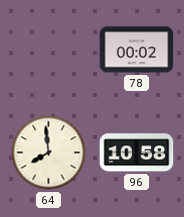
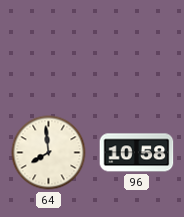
78: 00:02 -> none (137, 50)
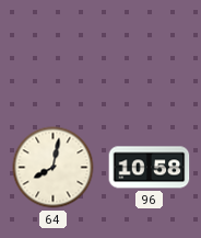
64: 7:59 -> 8:02 (54, 168)
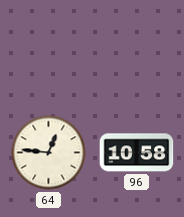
64: 8:02 -> 12:46 (49, 153)
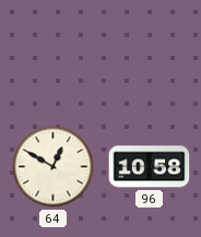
64: 12:46 -> 12:50 (54, 167)
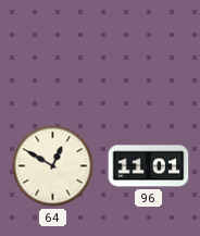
96: 10:58 -> 11:01 (149, 166)
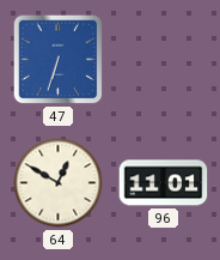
47: none -> 6:33 (59, 60)
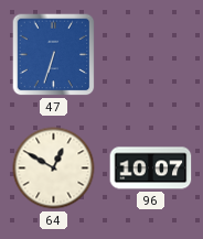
96: 11:01 -> 10:07 (151, 169)
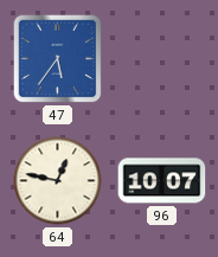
47: 6:33 -> 5:36 (58, 59)
64: 12:50 -> 12:47 (58, 181)
